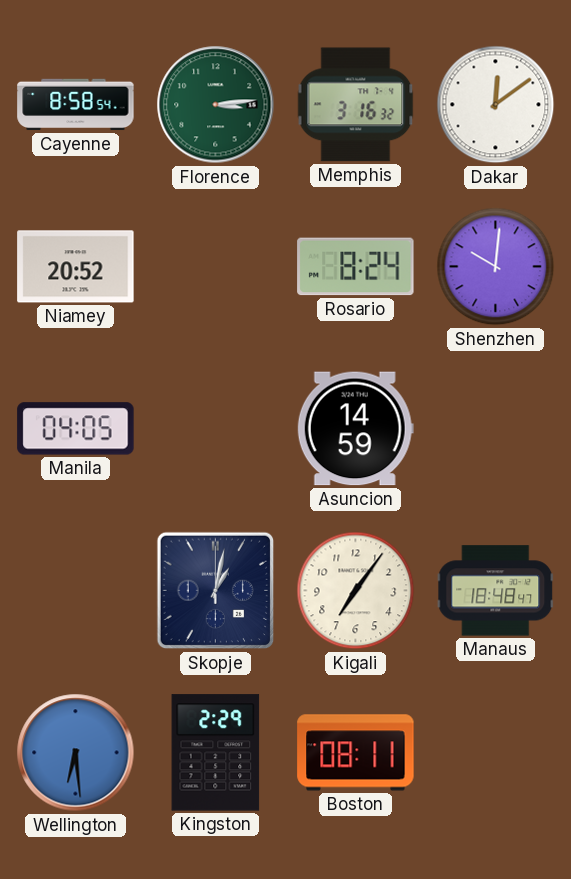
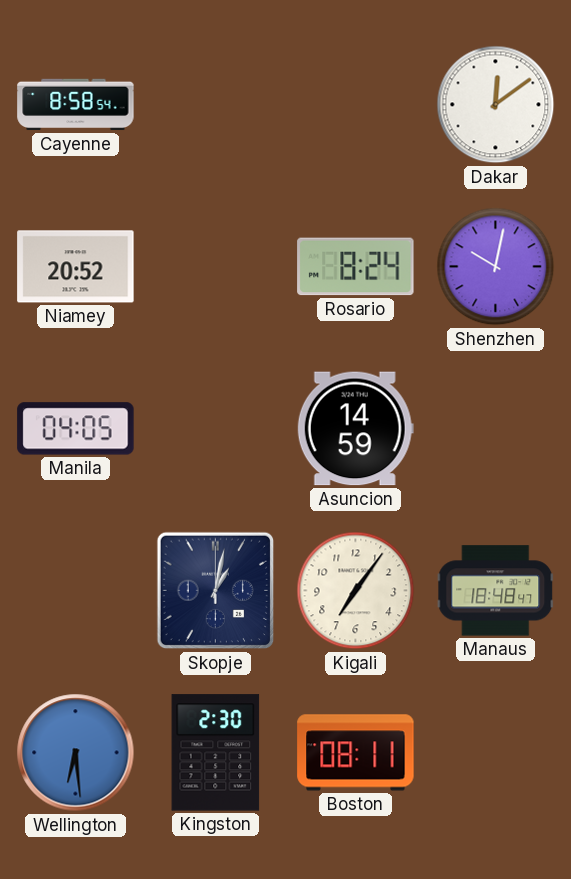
Florence: 3:14 -> none (216, 105)
Memphis: 3:16 -> none (356, 105)
Shenzhen: 10:01 -> 10:02 (496, 267)
Kingston: 2:29 -> 2:30 (216, 753)
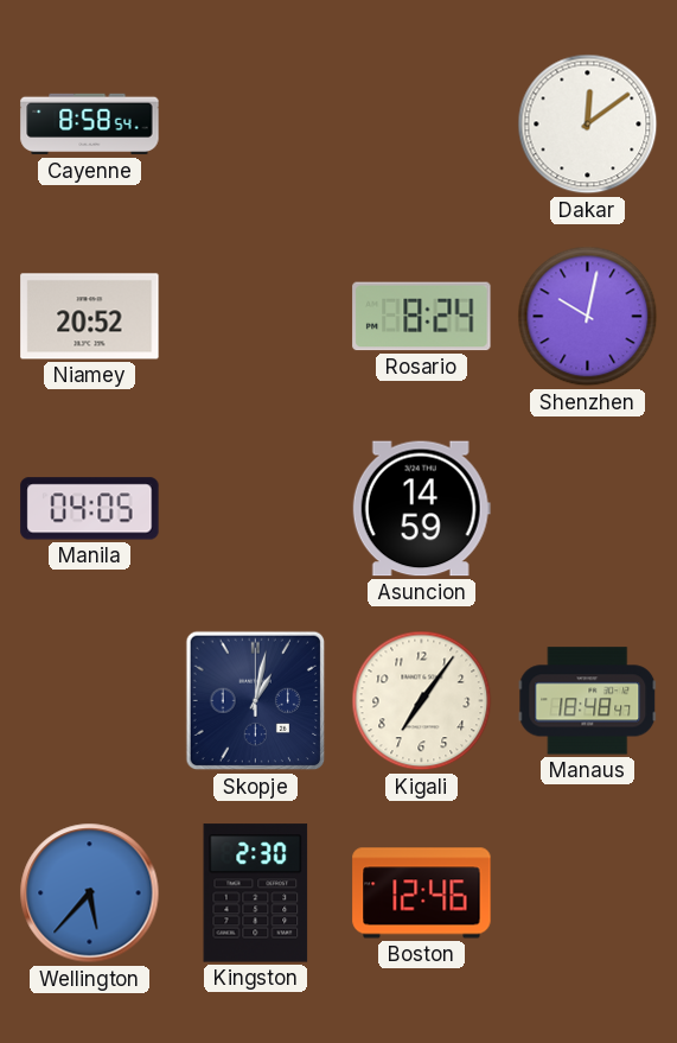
Wellington: 6:29 -> 5:37 (90, 893)
Boston: 08:11 -> 12:46 (422, 893)
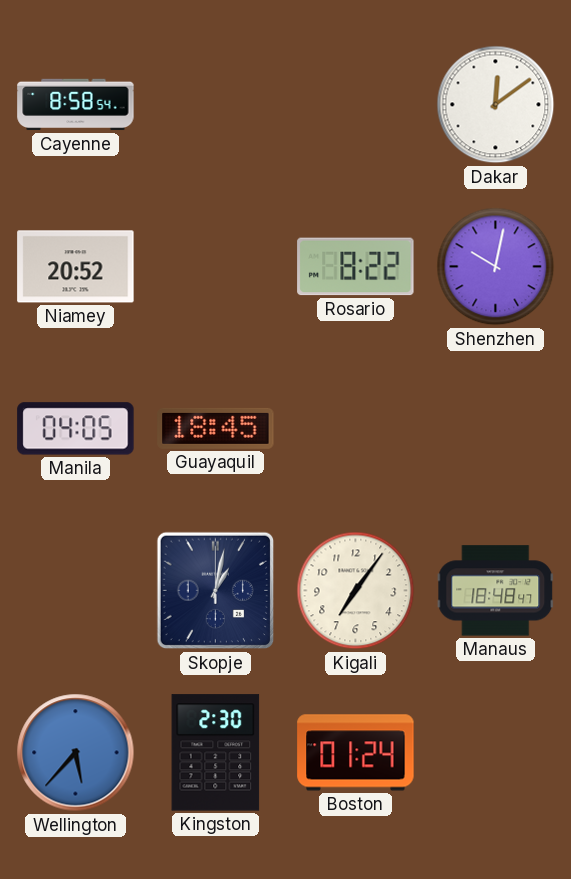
Rosario: 8:24 -> 8:22 (356, 267)
Guayaquil: none -> 18:45 (216, 428)
Asuncion: 14:59 -> none (421, 509)
Boston: 12:46 -> 01:24 (356, 753)
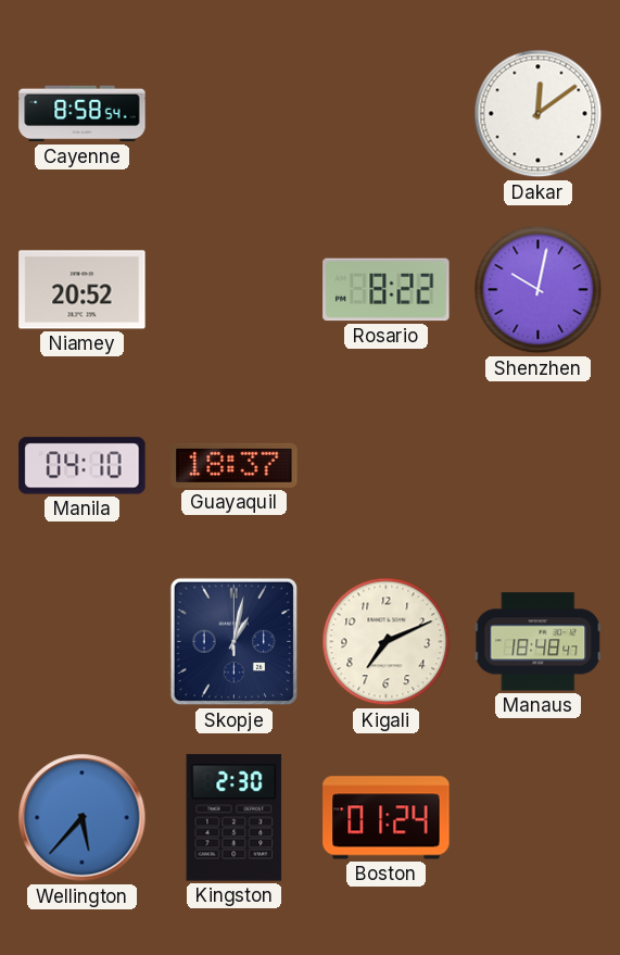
Manila: 04:05 -> 04:10 (83, 466)
Guayaquil: 18:45 -> 18:37 (235, 465)
Kigali: 7:06 -> 7:11 (387, 642)
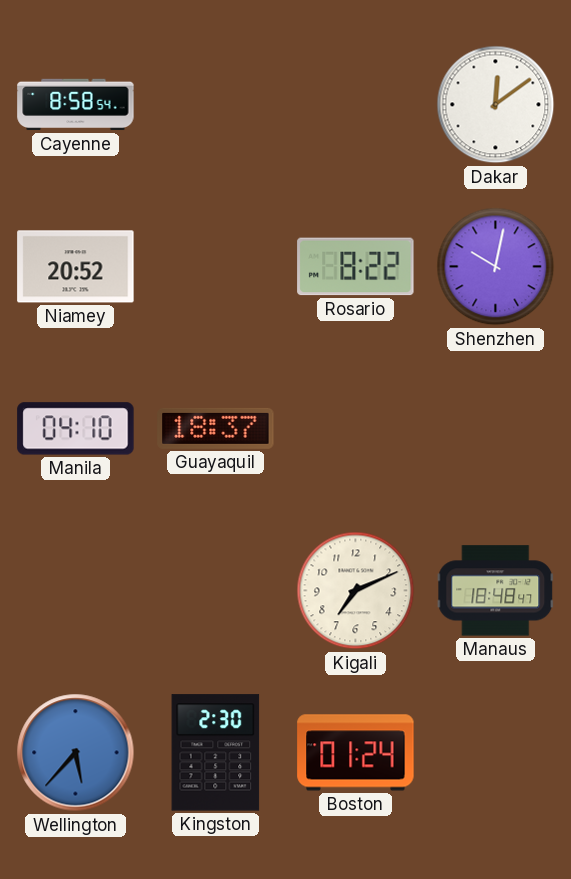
Skopje: 1:02 -> none (235, 642)
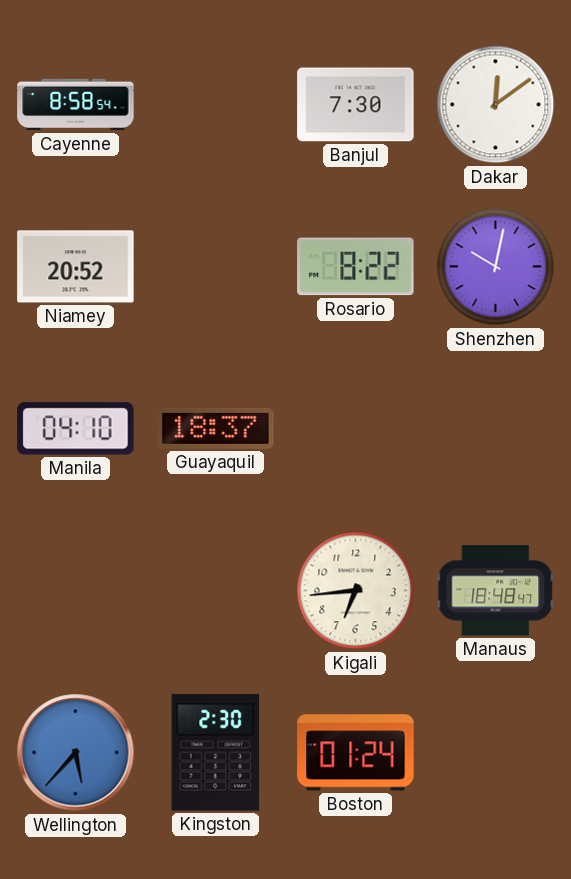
Banjul: none -> 7:30 (356, 105)
Kigali: 7:11 -> 6:44 (356, 591)
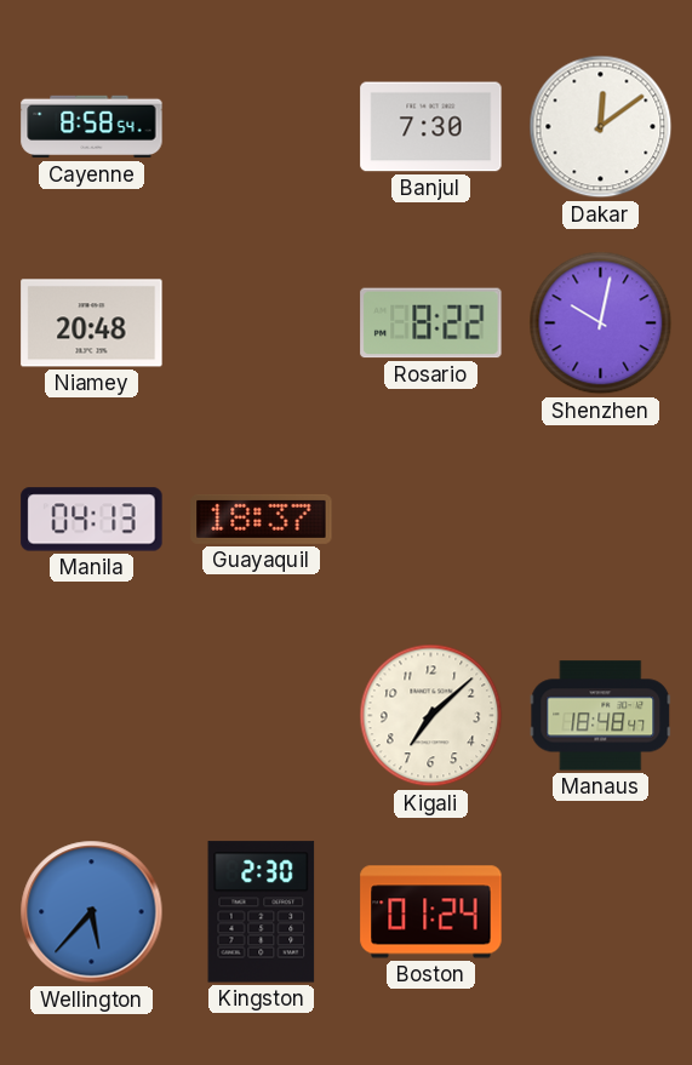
Niamey: 20:52 -> 20:48 (92, 323)
Manila: 04:10 -> 04:13 (92, 520)
Kigali: 6:44 -> 7:08 (431, 716)
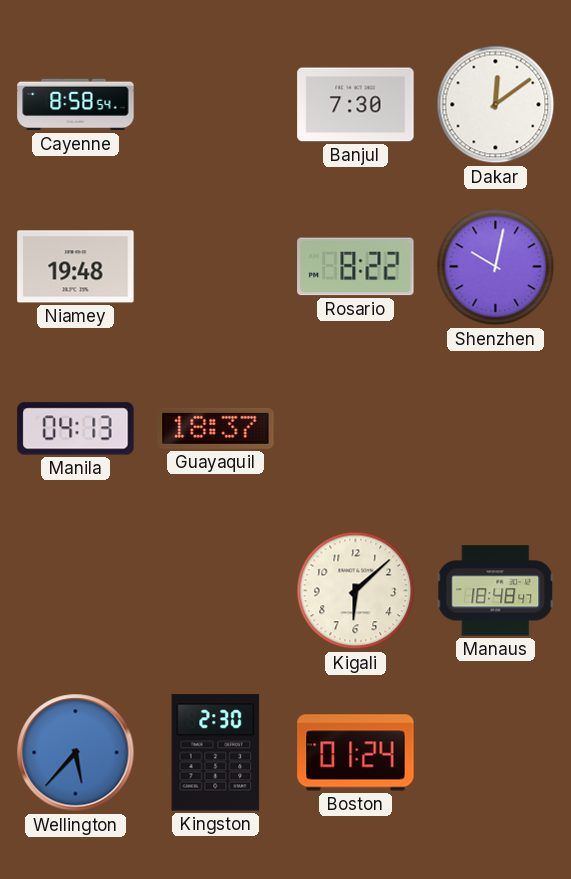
Niamey: 20:48 -> 19:48 (76, 267)
Kigali: 7:08 -> 6:08 (356, 591)
